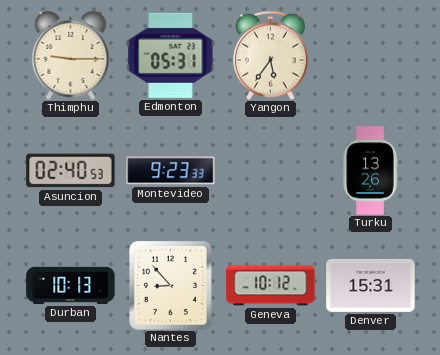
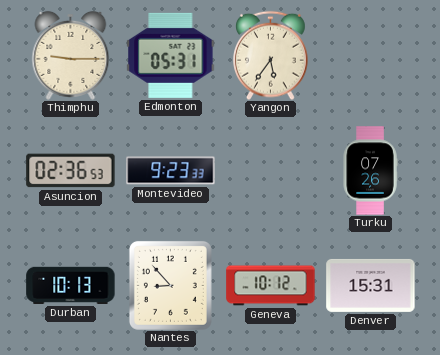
Asuncion: 02:40 -> 02:36 (71, 171)
Turku: 13:26 -> 07:26 (370, 171)
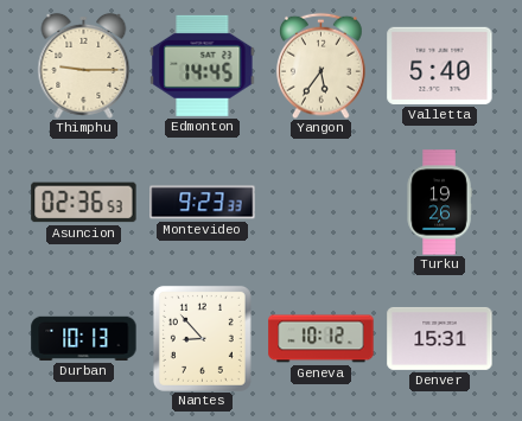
Edmonton: 05:31 -> 14:45 (203, 65)
Valletta: none -> 5:40 (440, 65)
Turku: 07:26 -> 19:26 (439, 203)
